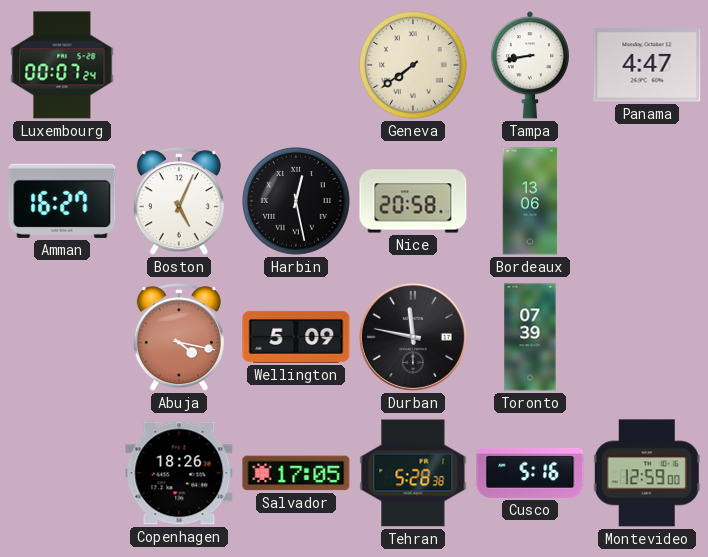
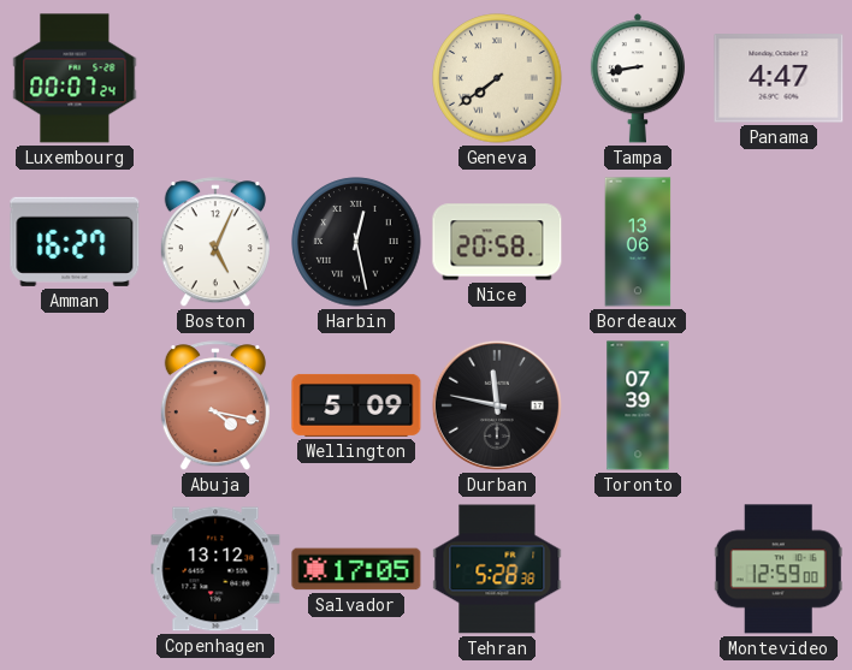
Copenhagen: 18:26 -> 13:12 (215, 569)
Cusco: 5:16 -> none (530, 473)
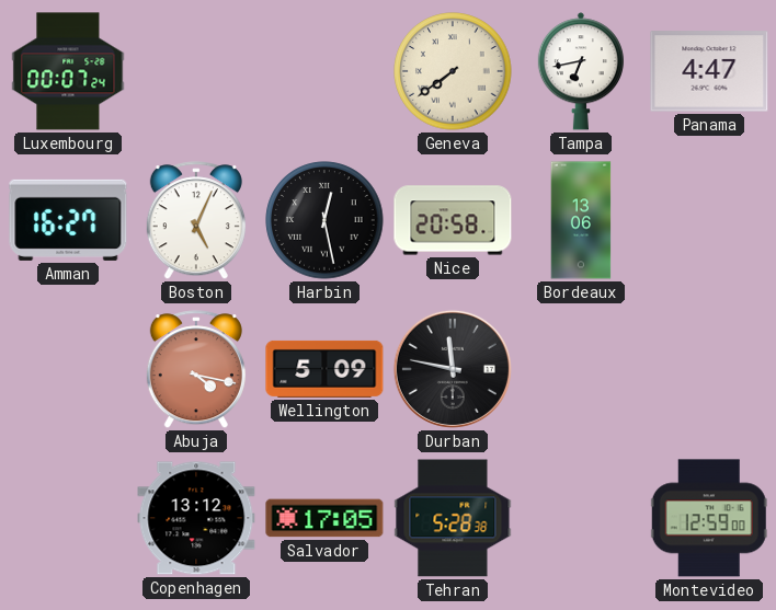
Tampa: 8:43 -> 6:43 (581, 71)
Toronto: 07:39 -> none (638, 405)
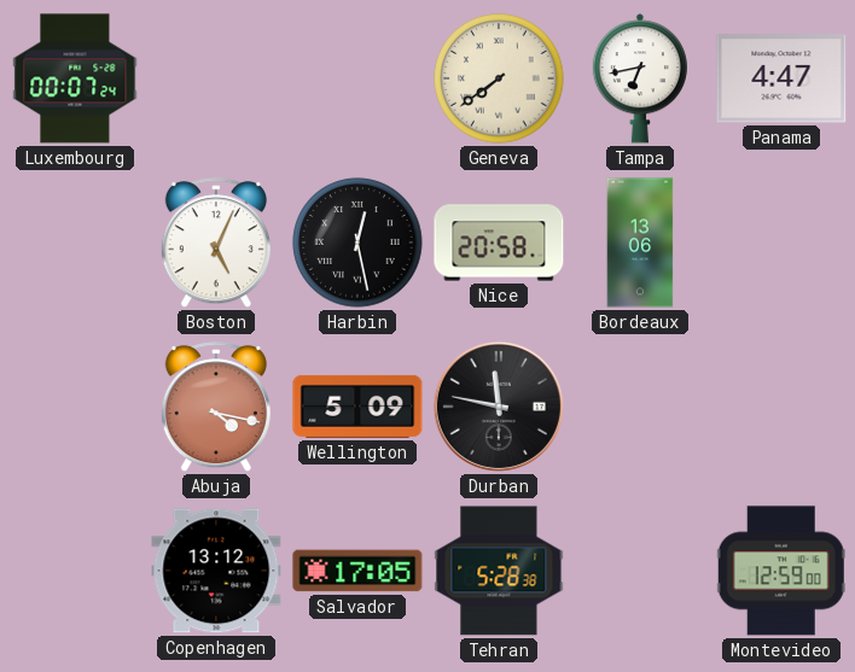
Amman: 16:27 -> none (68, 220)
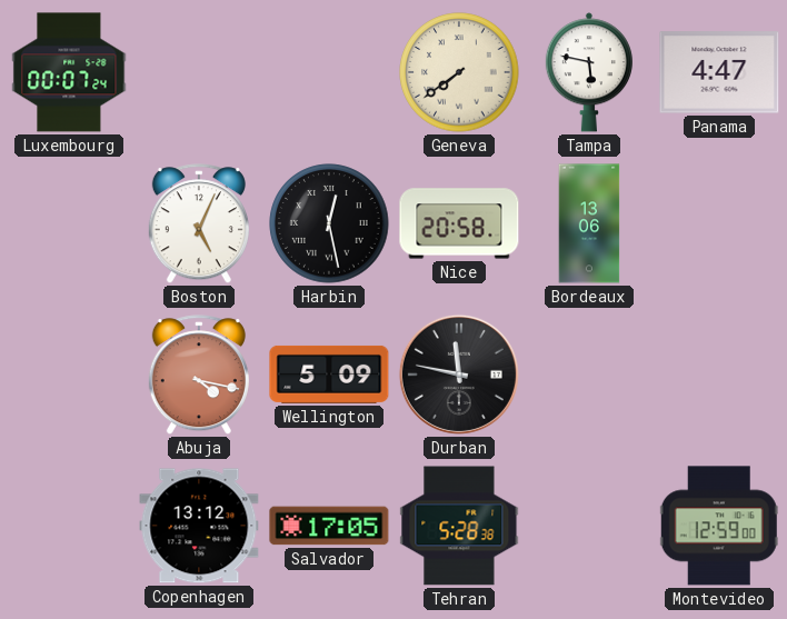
Tampa: 6:43 -> 5:47 (589, 72)
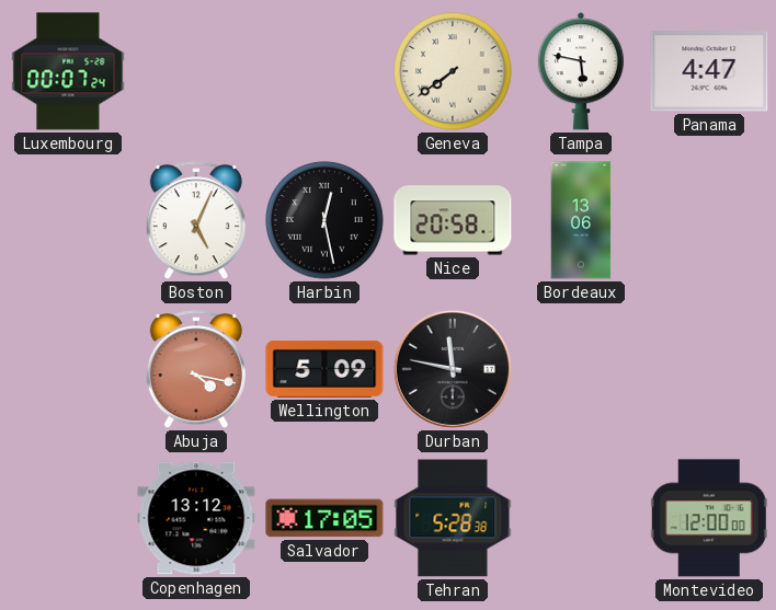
Montevideo: 12:59 -> 12:00 (709, 518)
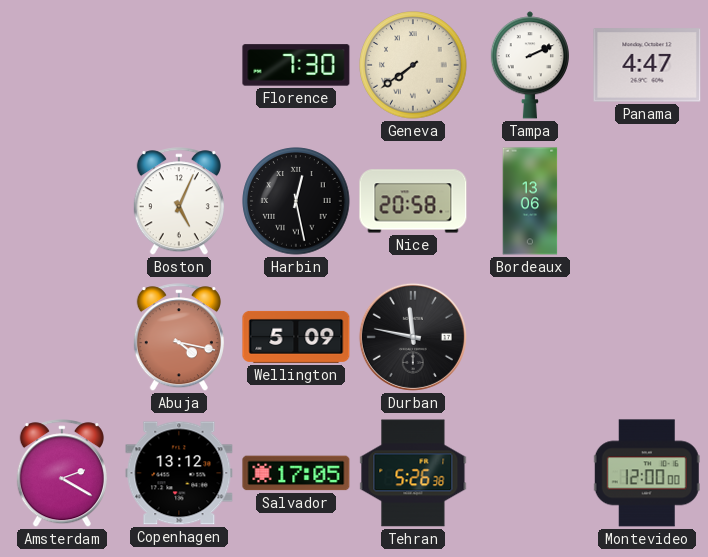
Luxembourg: 00:07 -> none (68, 71)
Florence: none -> 7:30 (296, 65)
Tampa: 5:47 -> 2:11 (530, 65)
Amsterdam: none -> 2:20 (62, 474)
Tehran: 5:28 -> 5:26 (413, 473)
